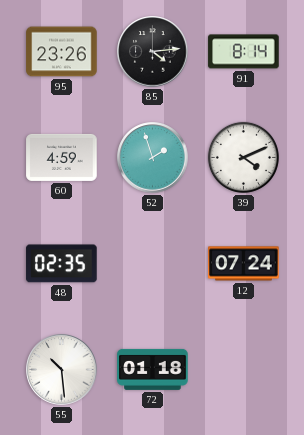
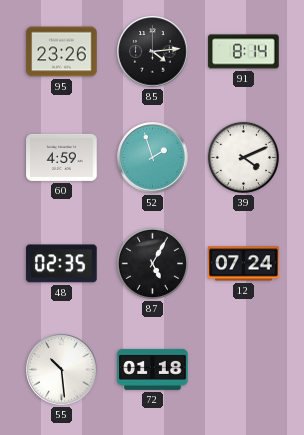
87: none -> 5:05 (152, 263)
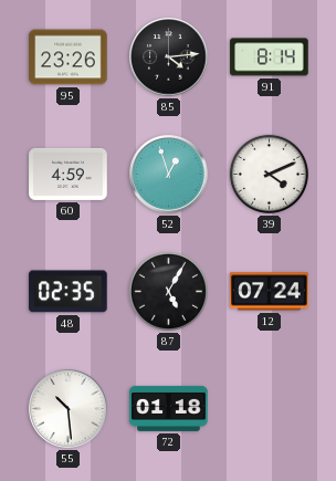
52: 1:57 -> 12:57 (169, 175)
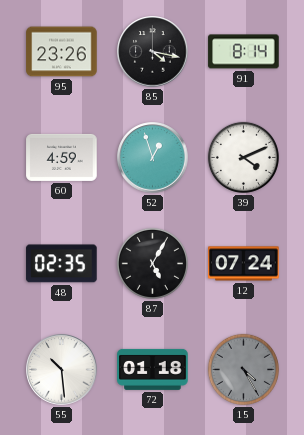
85: 4:14 -> 4:17 (153, 52)
15: none -> 4:25 (243, 369)
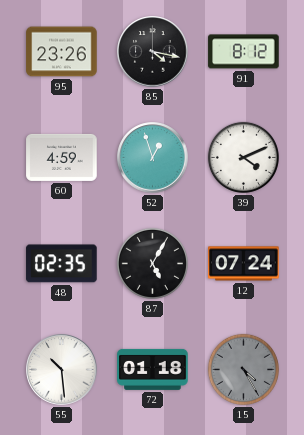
91: 8:14 -> 8:12 (244, 52)
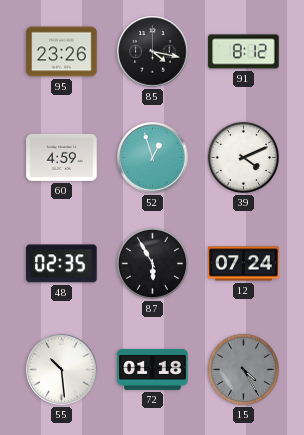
87: 5:05 -> 5:55 (152, 263)
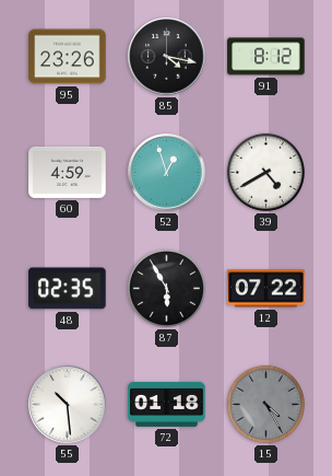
39: 4:11 -> 4:40 (265, 172)
12: 07:24 -> 07:22 (266, 289)
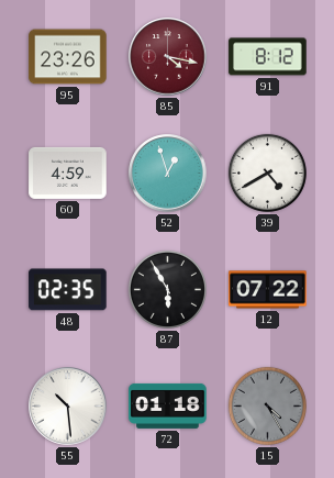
85 dial: black -> burgundy (168, 57)
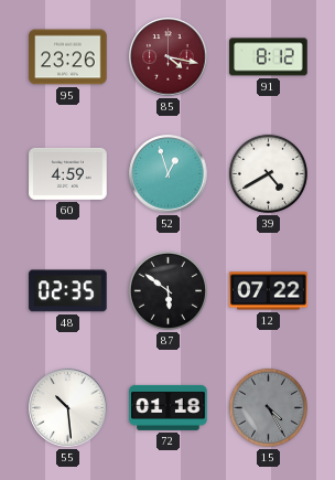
87: 5:55 -> 5:51 (167, 290)
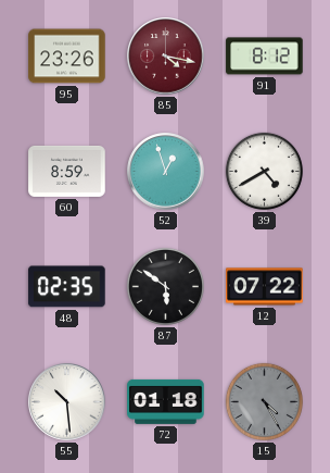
60: 4:59 -> 8:59 (67, 171)
